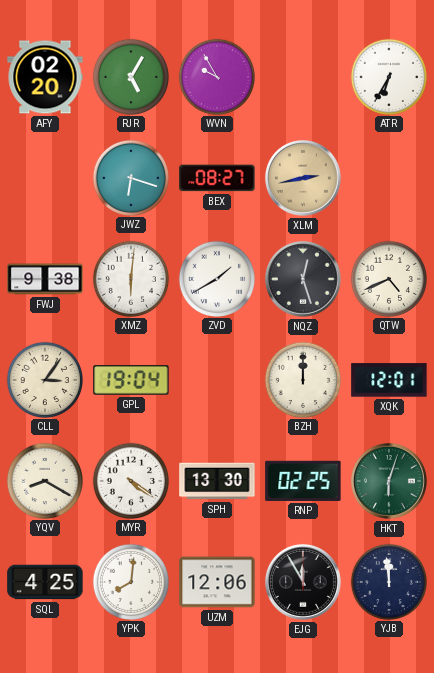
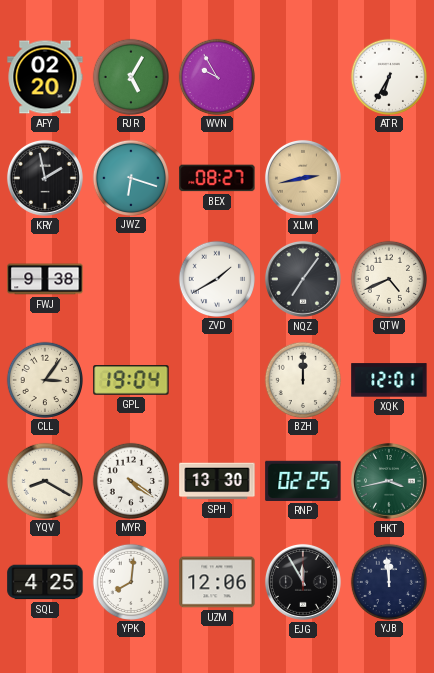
KRY: none -> 1:58 (45, 178)
XMZ: 6:01 -> none (130, 278)
NQZ: 12:27 -> 7:06 (303, 279)
HKT: 6:03 -> 3:43 (389, 481)
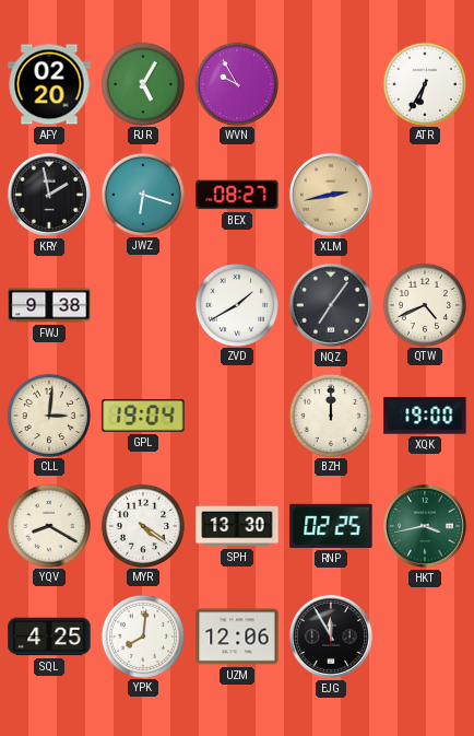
CLL: 3:06 -> 3:01 (48, 414)
XQK: 12:01 -> 19:00 (425, 416)
YJB: 11:59 -> none (388, 581)
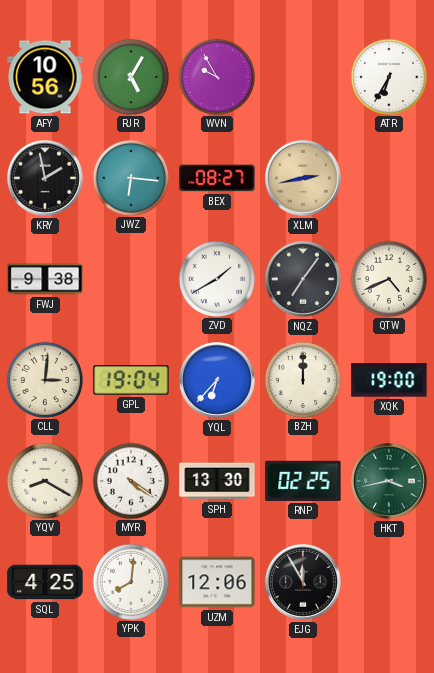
AFY: 02:20 -> 10:56 (45, 77)
JWZ: 6:18 -> 6:16 (130, 177)
YQL: none -> 6:37 (217, 380)
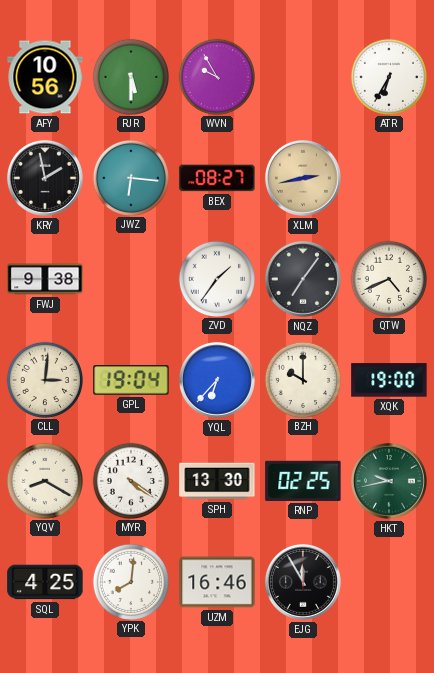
RJR: 5:05 -> 5:30 (130, 76)
ZVD: 1:40 -> 1:36 (216, 278)
BZH: 12:00 -> 10:00 (302, 379)
HKT: 3:43 -> 9:43 (389, 481)
UZM: 12:06 -> 16:46 (217, 582)
